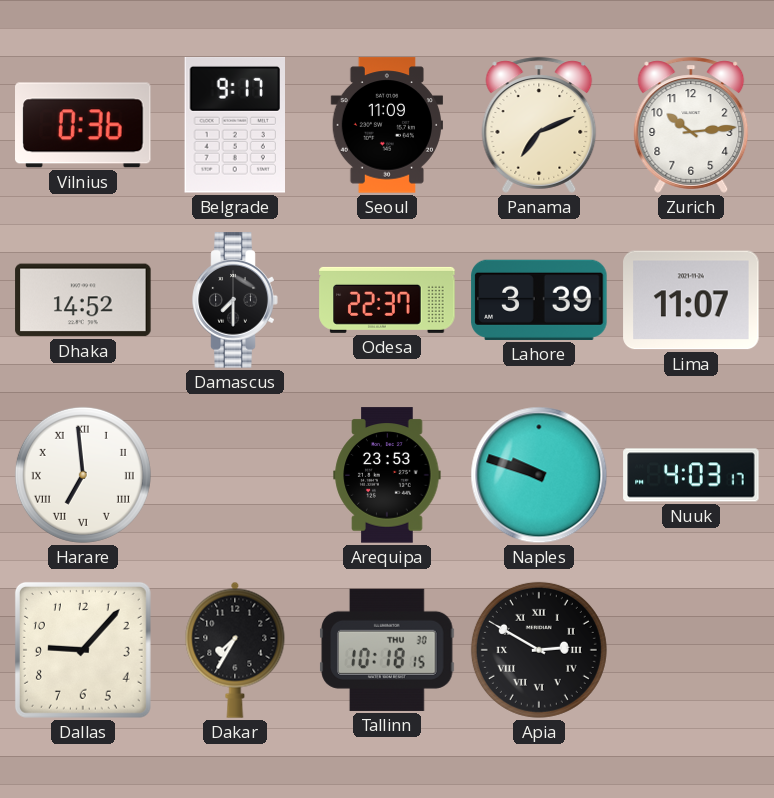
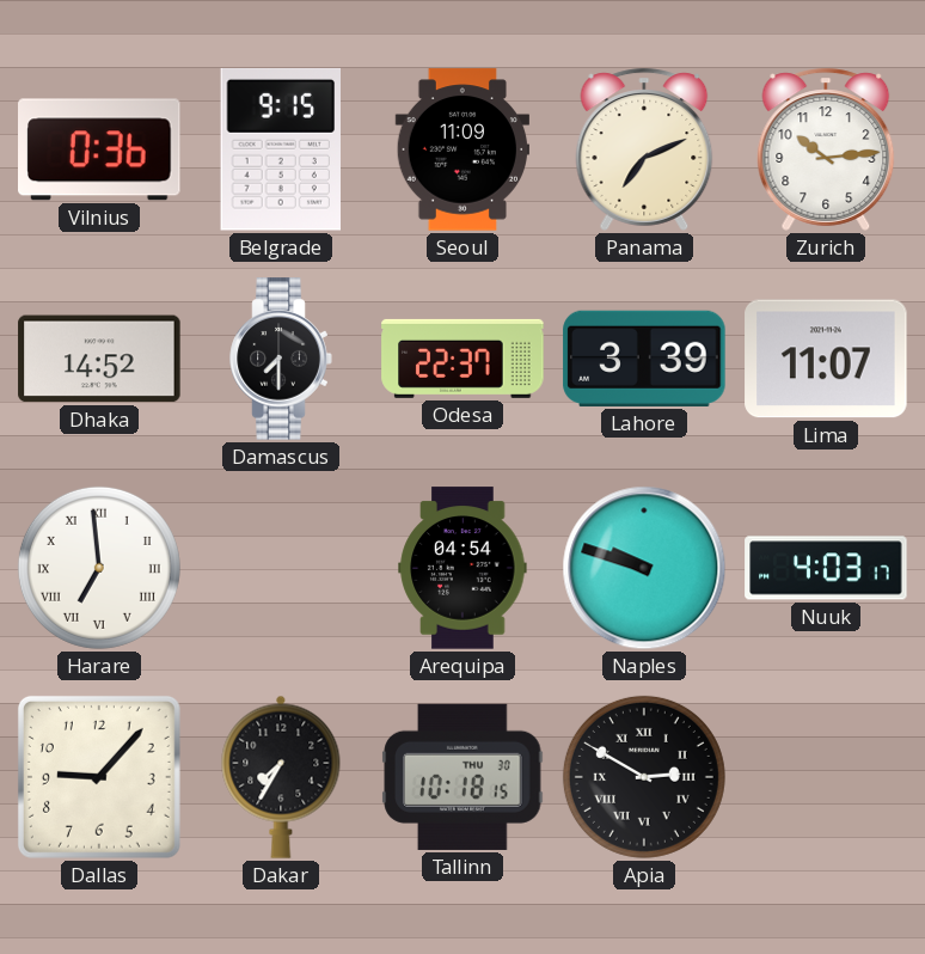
Belgrade: 9:17 -> 9:15 (280, 149)
Arequipa: 23:53 -> 04:54 (462, 568)
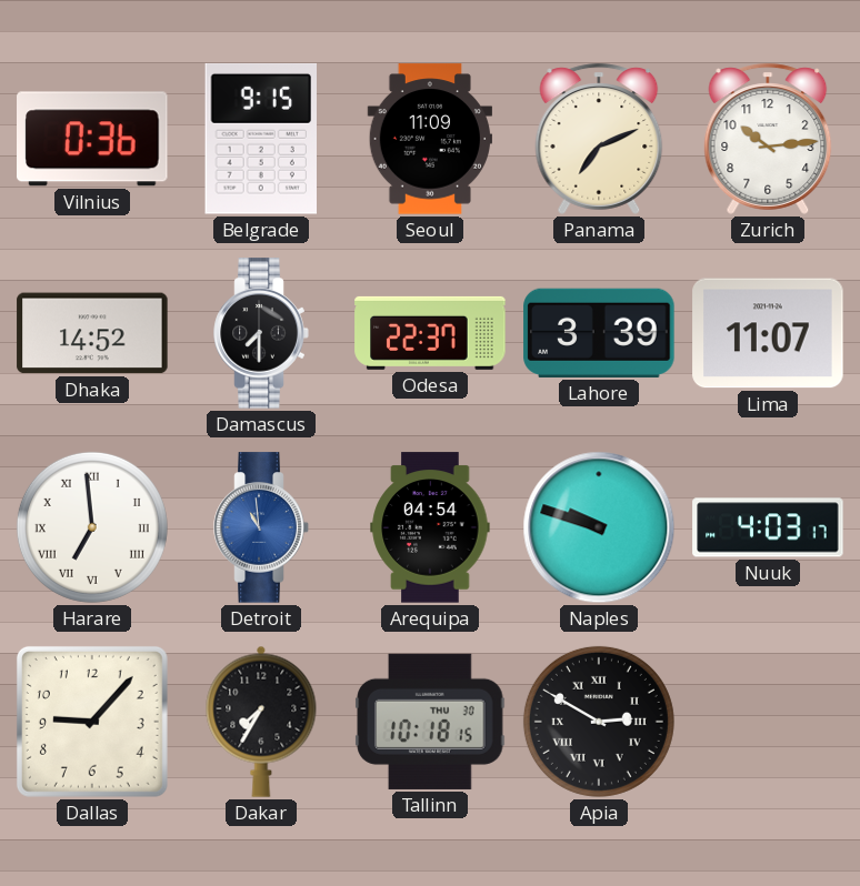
Detroit: none -> 10:59 (261, 527)
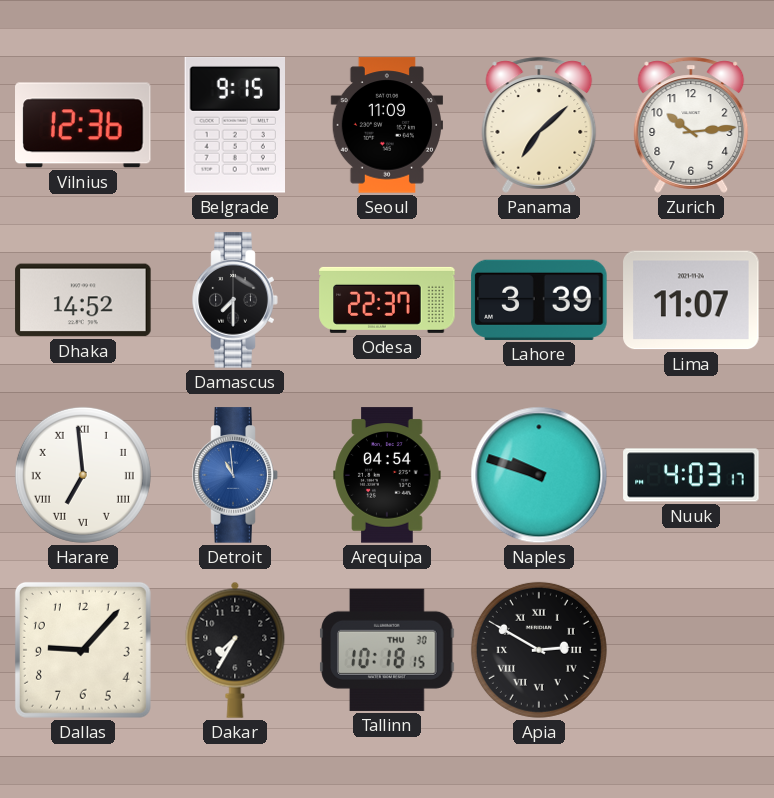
Vilnius: 0:36 -> 12:36 (83, 125)
Panama: 7:11 -> 7:08 (539, 125)
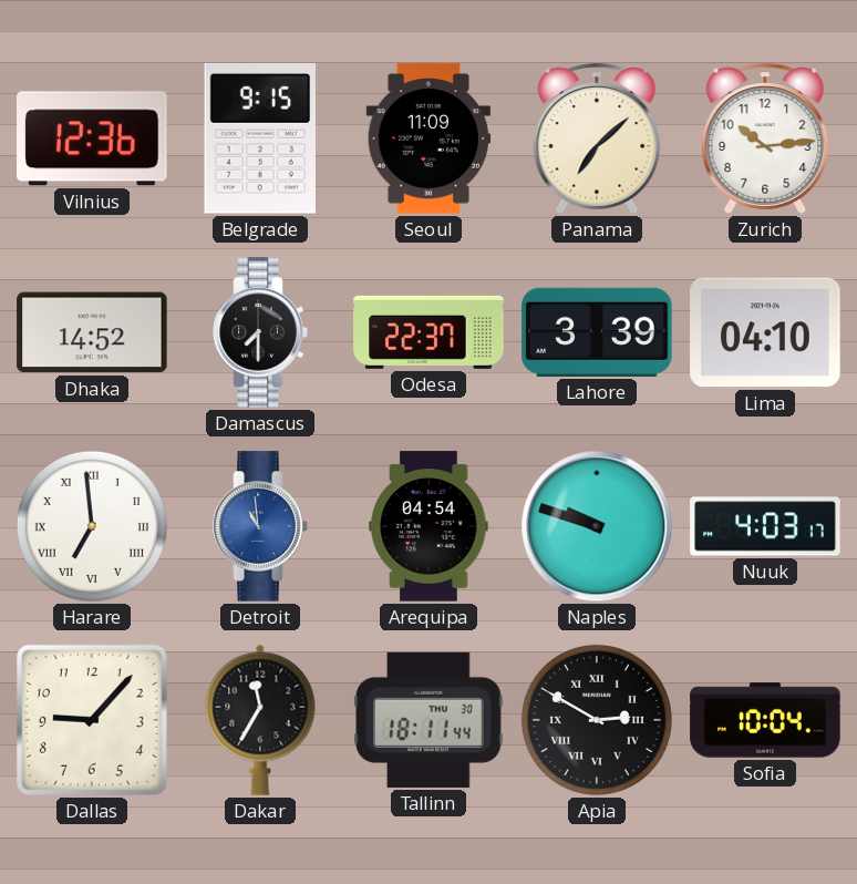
Lima: 11:07 -> 04:10 (765, 332)
Dakar: 7:35 -> 11:35 (260, 720)
Tallinn: 10:18 -> 18:11 (428, 720)
Sofia: none -> 10:04 (765, 720)
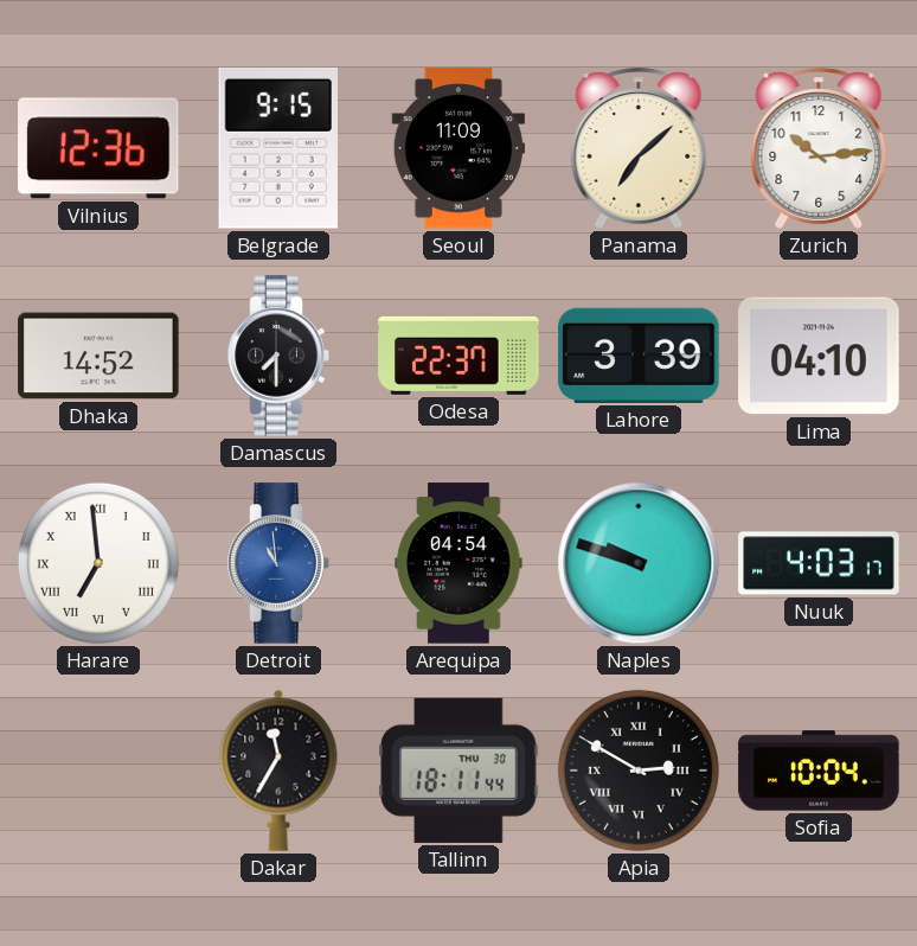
Dallas: 9:07 -> none (92, 720)
